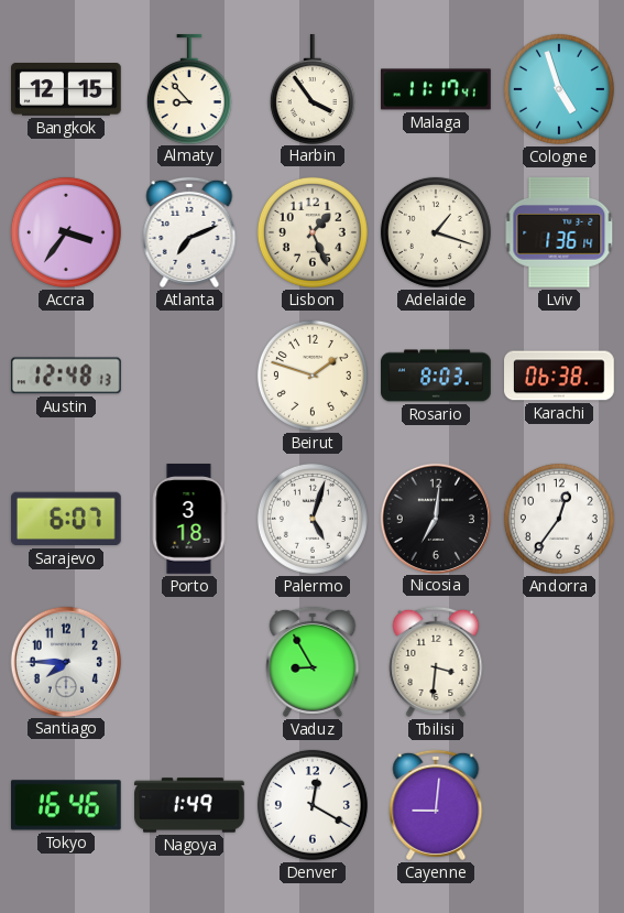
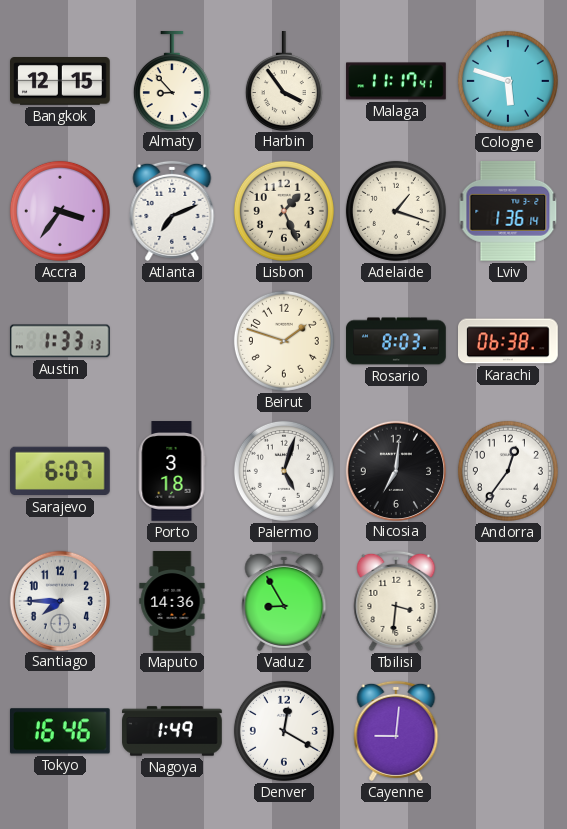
Cologne: 4:57 -> 5:48 (508, 81)
Austin: 12:48 -> 1:33 (60, 341)
Maputo: none -> 14:36 (172, 601)
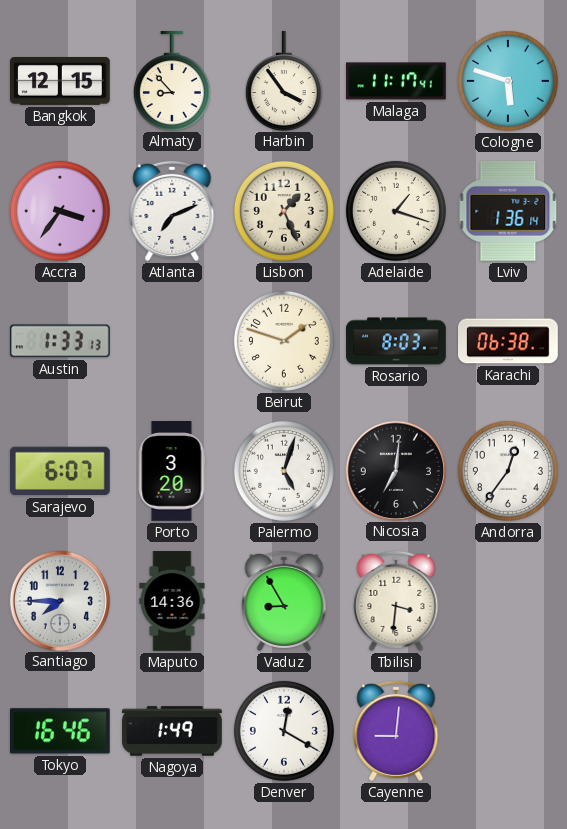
Porto: 3:18 -> 3:20 (172, 471)
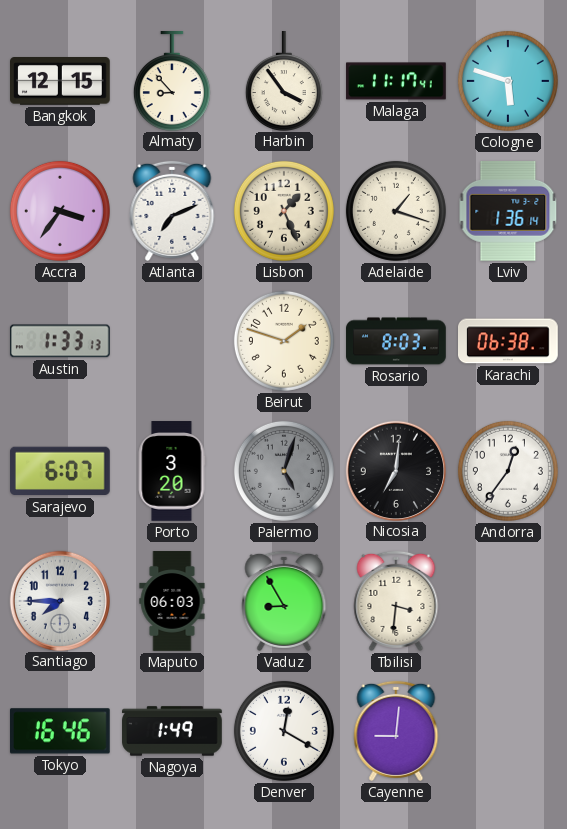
Palermo dial: white -> grey (284, 471)
Maputo: 14:36 -> 06:03 (172, 601)
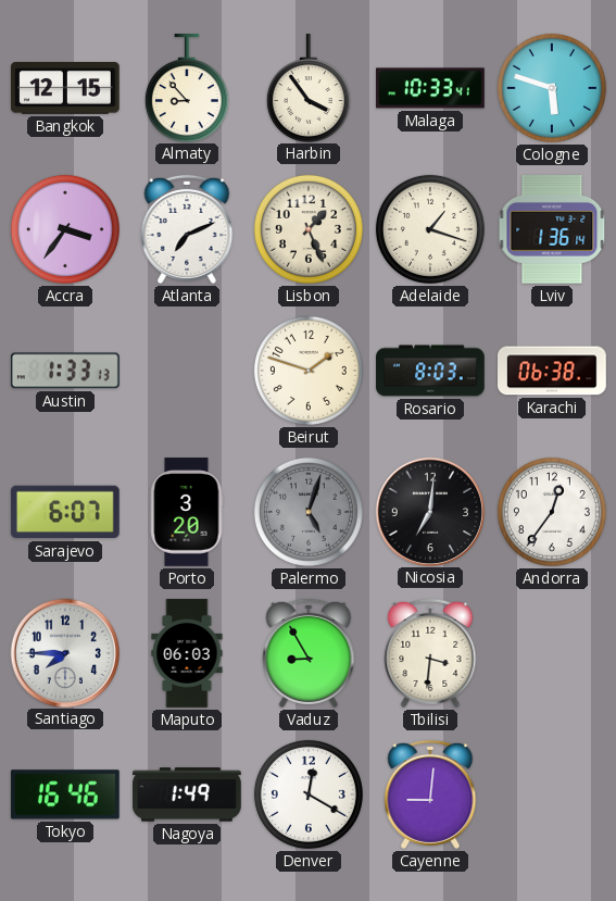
Malaga: 11:17 -> 10:33 (430, 88)
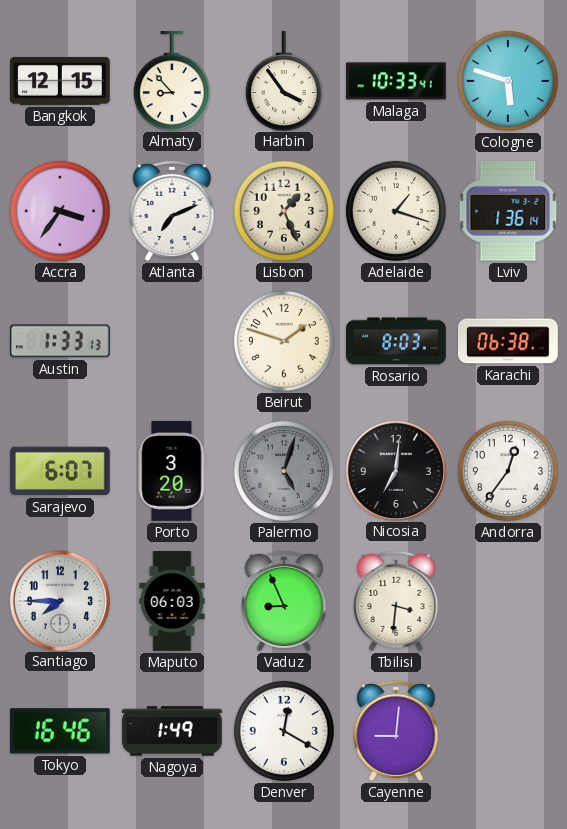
Vaduz: 8:55 -> 8:56 (284, 601)
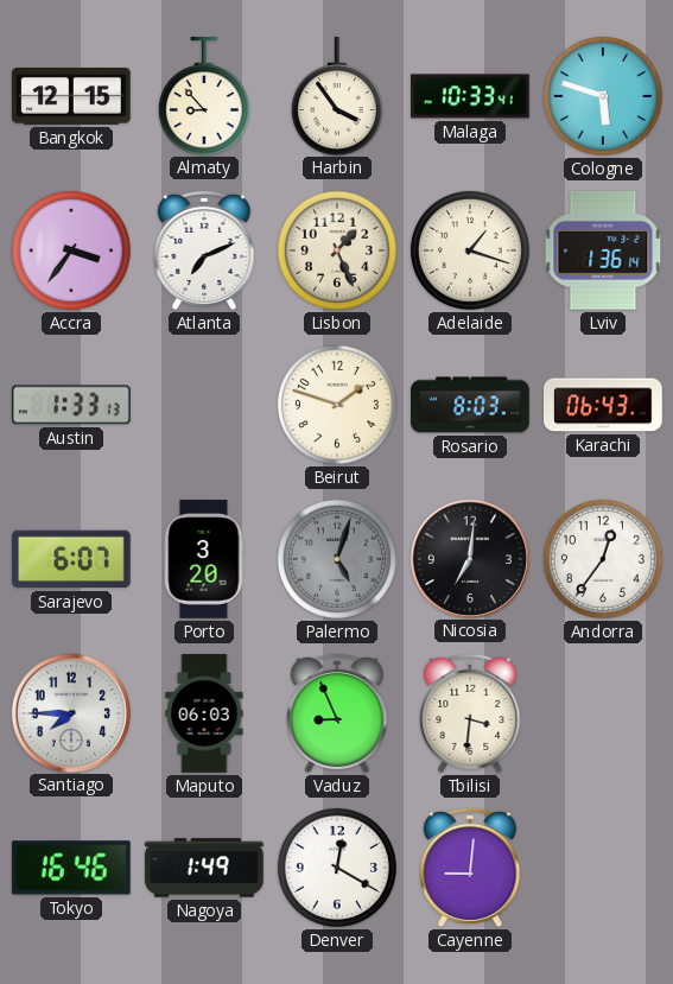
Karachi: 06:38 -> 06:43 (604, 405)
